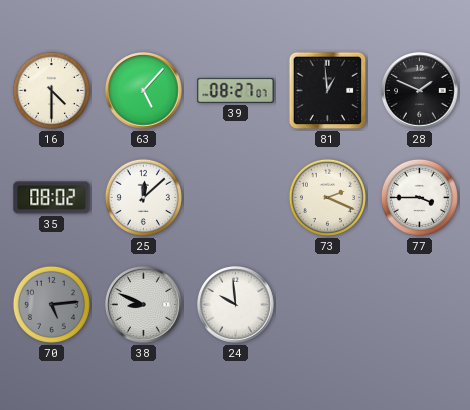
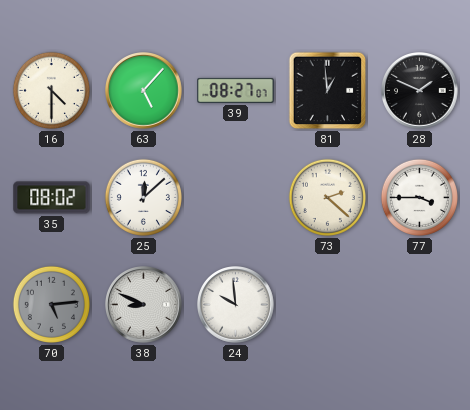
73: 2:19 -> 2:22 (327, 197)
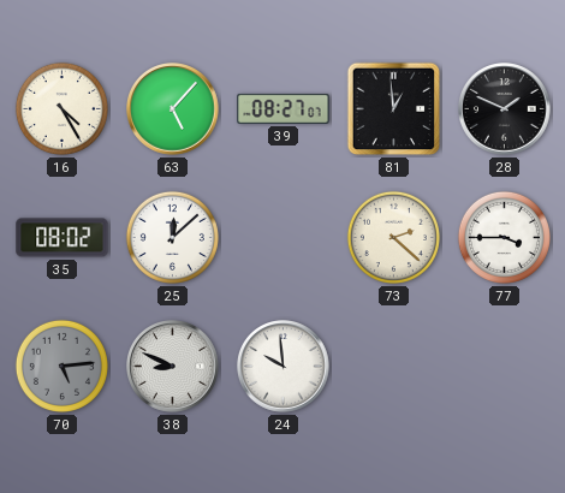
16: 4:30 -> 4:25 (61, 108)
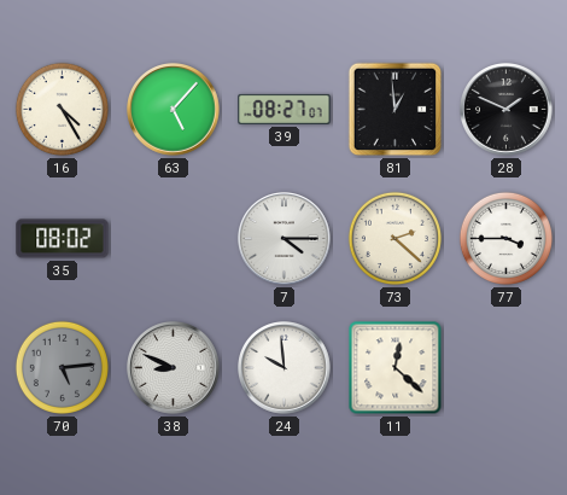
25: 12:08 -> none (172, 237)
7: none -> 4:15 (285, 239)
11: none -> 12:22 (396, 368)
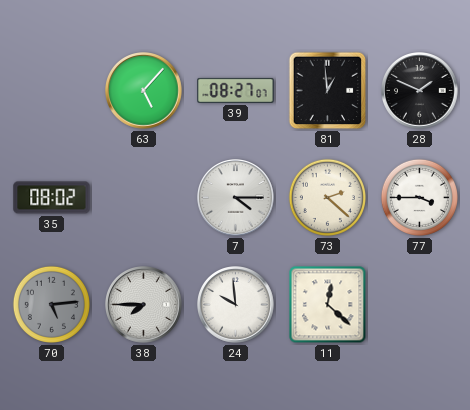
16: 4:25 -> none (62, 109)
38: 8:49 -> 7:45 (144, 305)
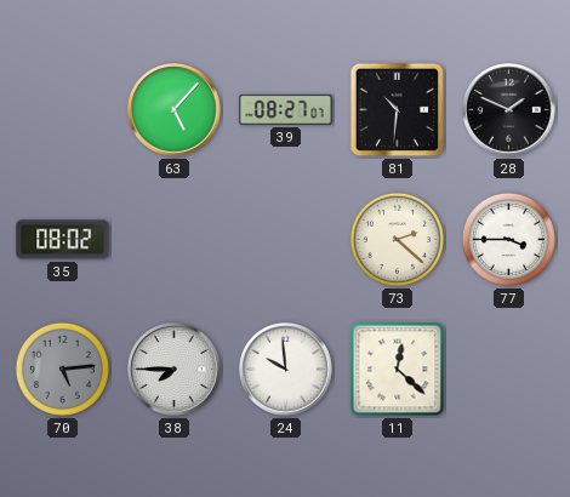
81: 12:59 -> 10:31 (398, 110)
7: 4:15 -> none (236, 198)
